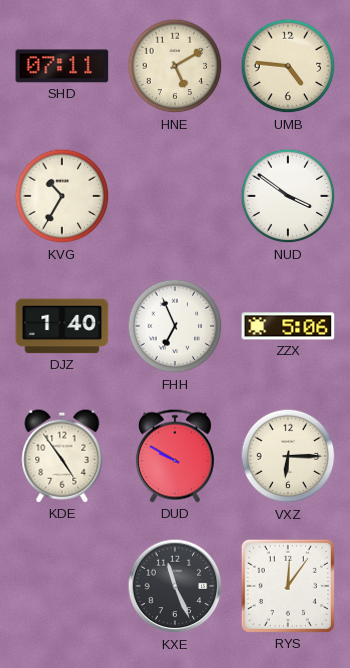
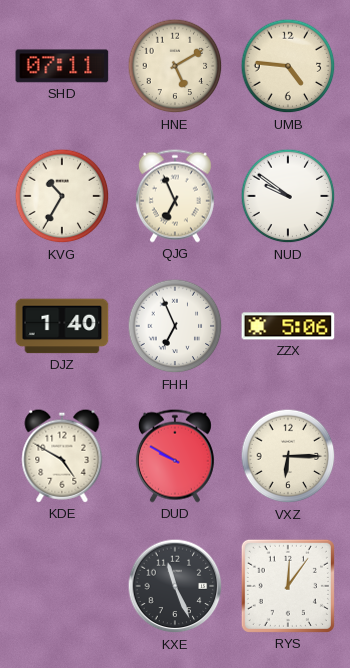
QJG: none -> 6:56 (175, 196)
NUD: 3:51 -> 9:51 (288, 196)
KDE: 4:54 -> 4:50 (62, 456)
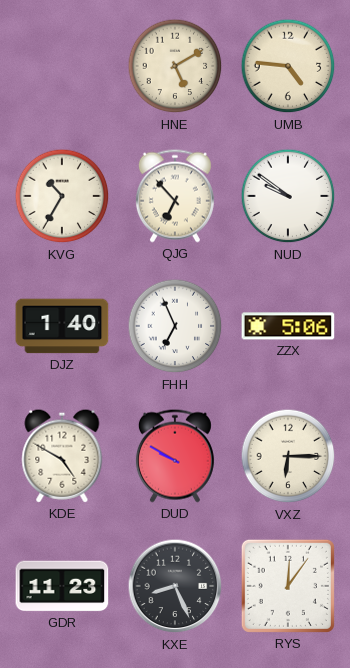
SHD: 07:11 -> none (62, 66)
QJG: 6:56 -> 6:53 (175, 196)
GDR: none -> 11:23 (62, 586)
KXE: 11:26 -> 8:26 (175, 586)
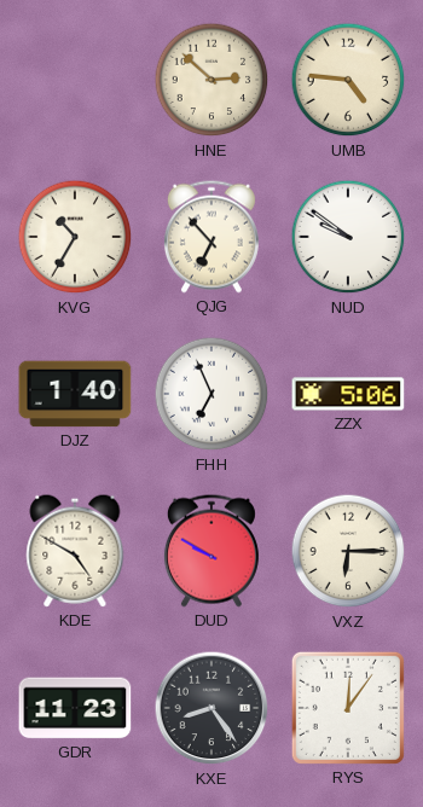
HNE: 5:10 -> 2:52 (211, 80)
KXE: 8:26 -> 8:24 (211, 708)
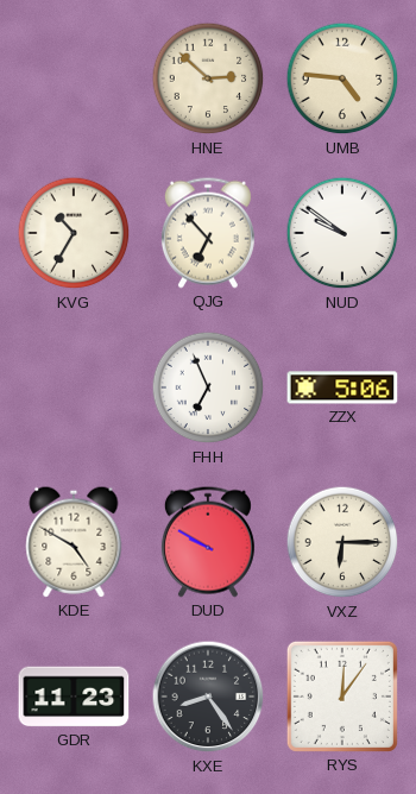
DJZ: 1:40 -> none (75, 394)
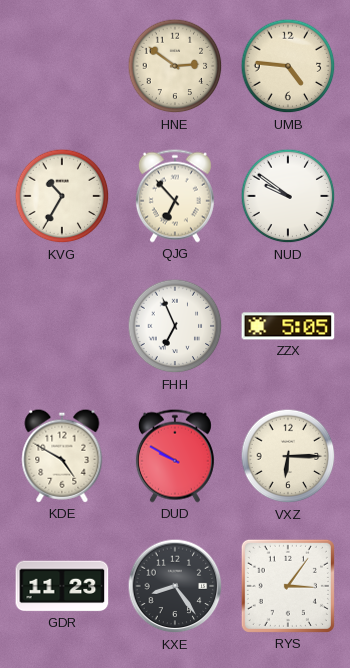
HNE: 2:52 -> 2:51 (175, 66)
ZZX: 5:06 -> 5:05 (288, 326)
RYS: 12:06 -> 3:06 (288, 586)
